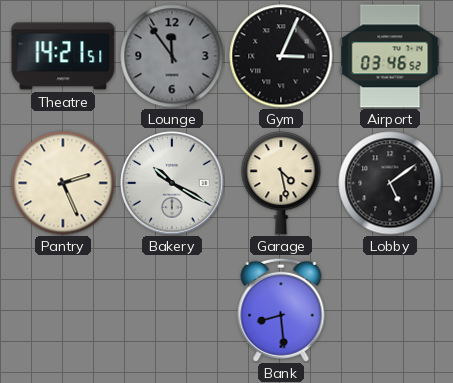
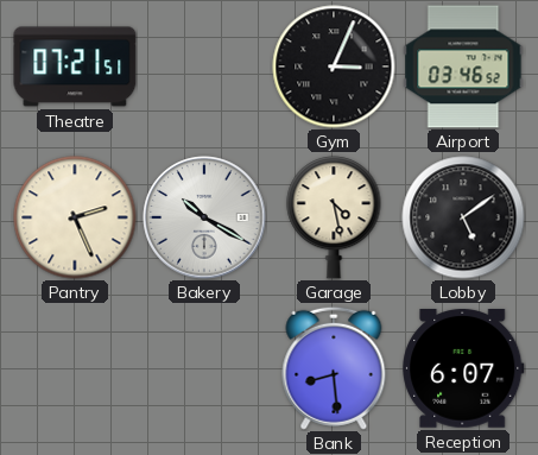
Theatre: 14:21 -> 07:21 (75, 67)
Lounge: 11:54 -> none (172, 56)
Reception: none -> 6:07 (463, 369)
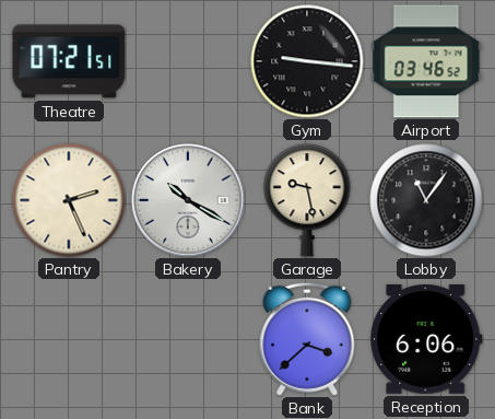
Gym: 3:04 -> 9:16 (307, 61)
Garage: 4:28 -> 9:28 (307, 200)
Lobby: 5:09 -> 11:06 (426, 200)
Bank: 8:29 -> 3:38 (307, 339)
Reception: 6:07 -> 6:06 (426, 340)
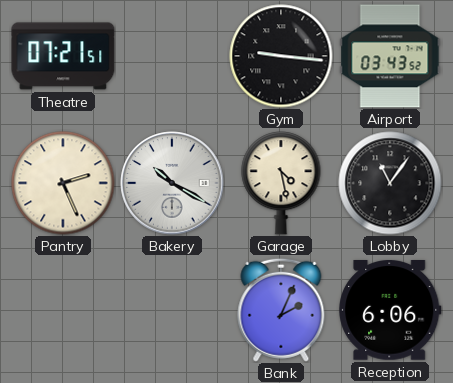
Airport: 03:46 -> 03:43 (390, 56)
Garage: 9:28 -> 4:28 (281, 183)
Bank: 3:38 -> 2:04 (281, 310)
